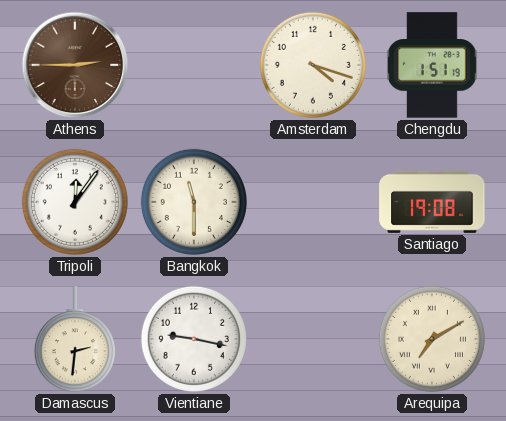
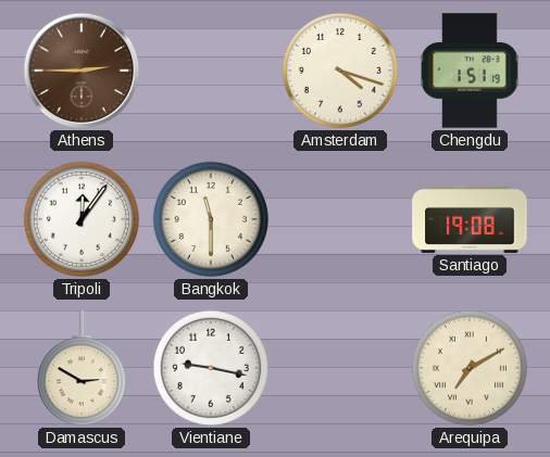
Damascus: 2:31 -> 2:50 (82, 369)
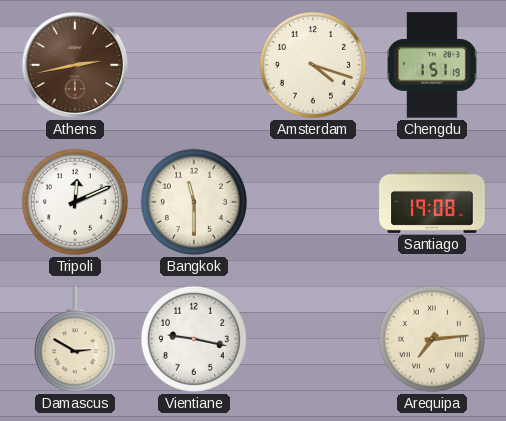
Athens: 2:45 -> 2:43 (75, 65)
Tripoli: 12:06 -> 12:11 (75, 202)
Arequipa: 7:10 -> 7:14 (432, 339)
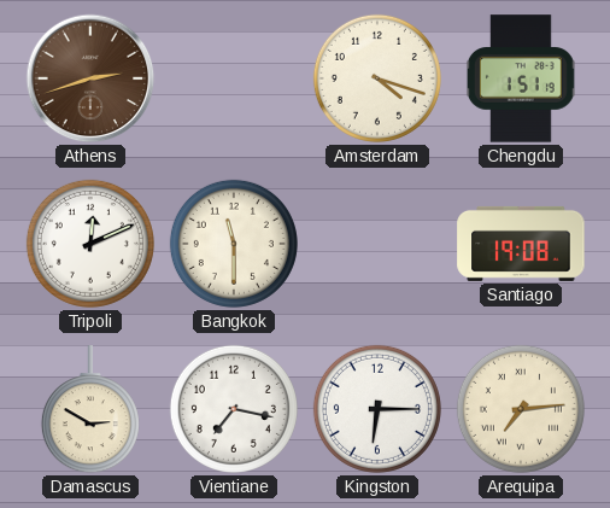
Athens: 2:43 -> 2:42 (90, 78)
Vientiane: 9:17 -> 7:17 (234, 409)
Kingston: none -> 6:15 (377, 409)
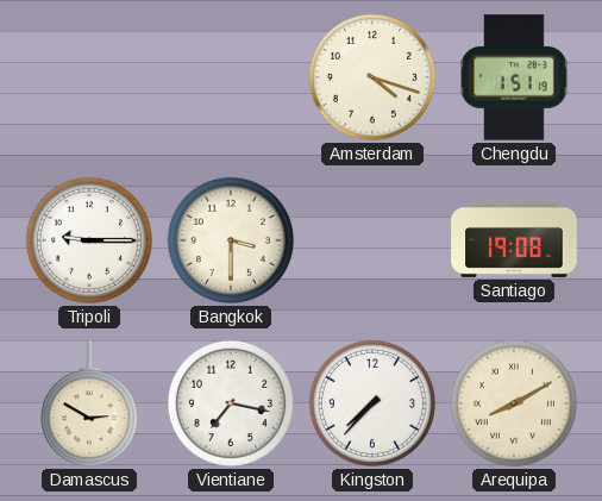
Athens: 2:42 -> none (90, 78)
Tripoli: 12:11 -> 9:15 (89, 240)
Bangkok: 11:30 -> 3:30 (231, 240)
Kingston: 6:15 -> 7:37 (372, 403)
Arequipa: 7:14 -> 8:10 (514, 403)
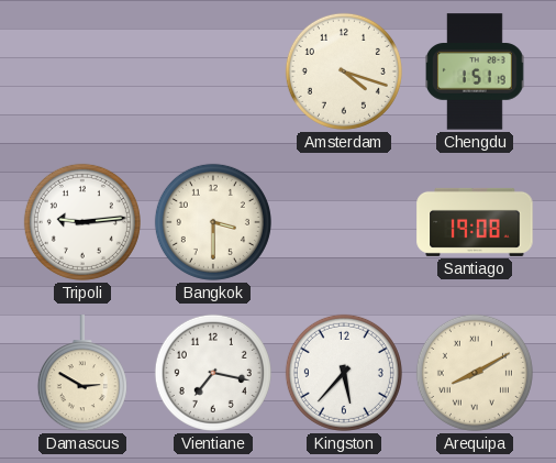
Tripoli: 9:15 -> 9:14 (82, 222)
Kingston: 7:37 -> 5:37 (344, 373)
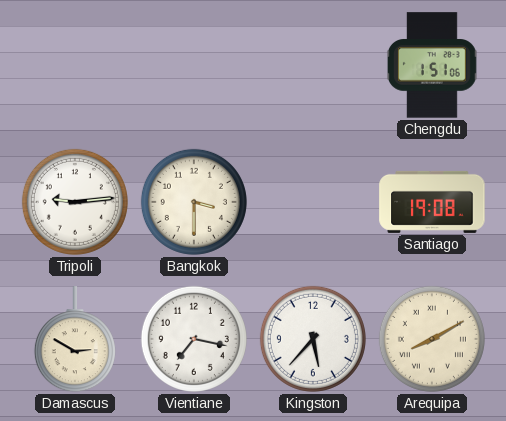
Amsterdam: 4:18 -> none (344, 71)
Chengdu: 1:51:19 -> 1:51:06 (432, 65)
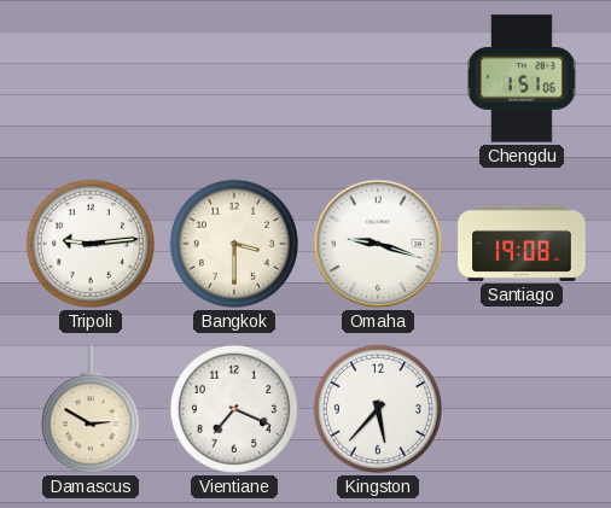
Omaha: none -> 9:18 (378, 244)
Vientiane: 7:17 -> 7:19 (234, 409)
Arequipa: 8:10 -> none (432, 339)
